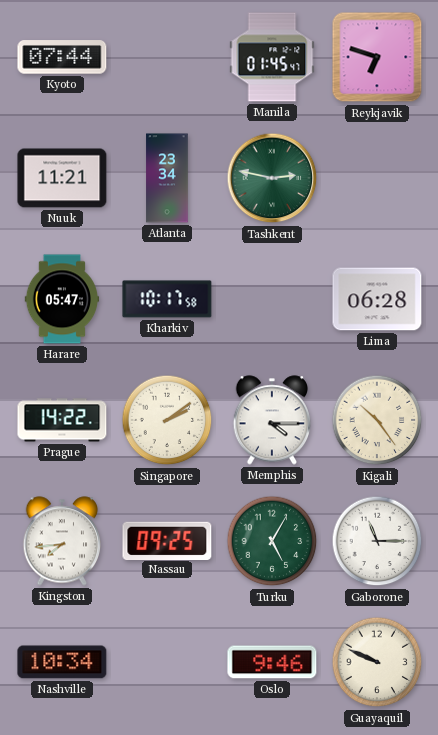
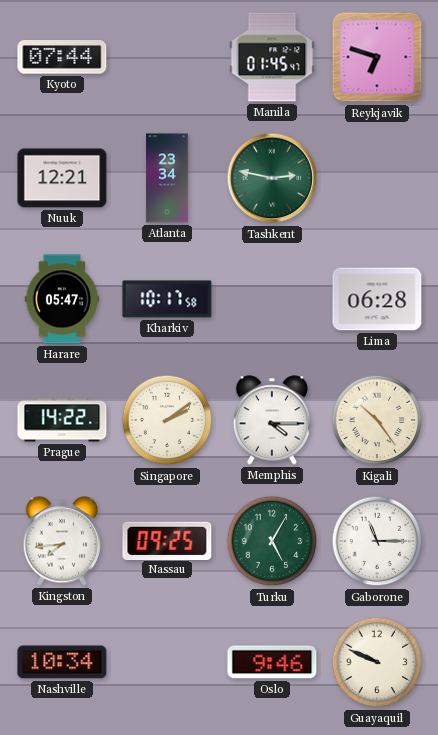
Nuuk: 11:21 -> 12:21 (62, 178)
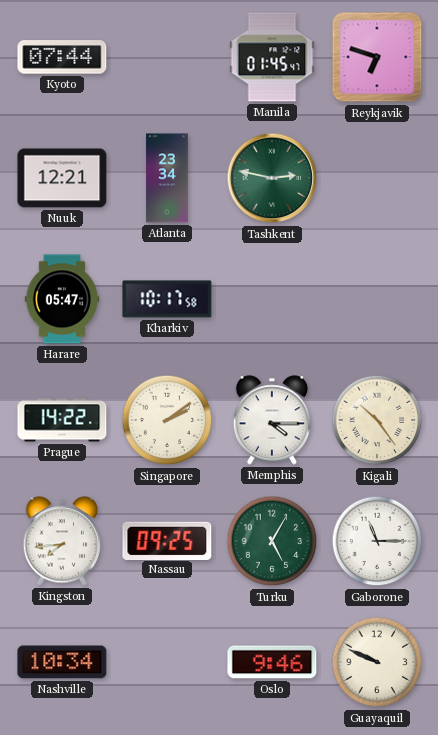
Lima: 06:28 -> none (377, 299)
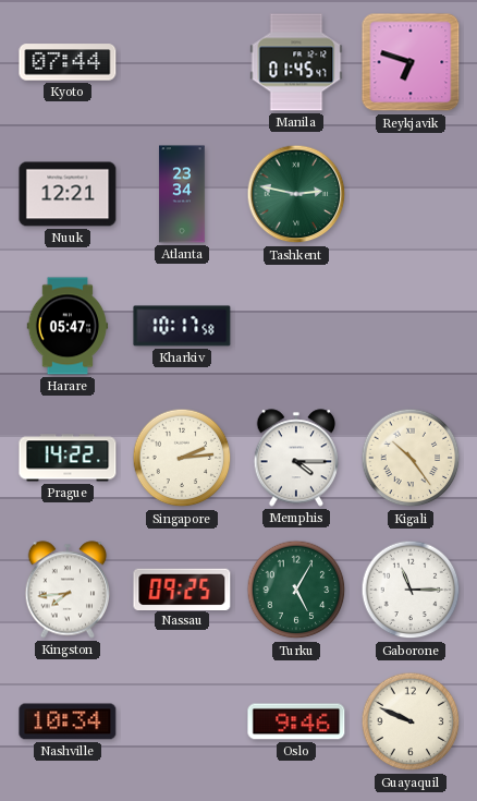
Singapore: 2:09 -> 2:14 (182, 458)
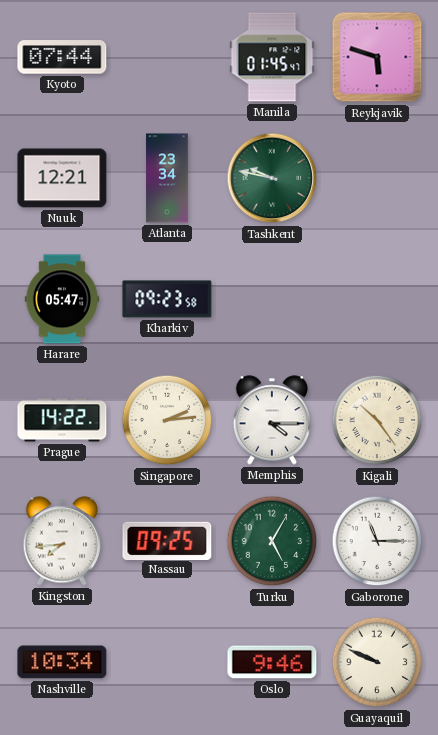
Reykjavik: 6:48 -> 5:48 (377, 57)
Tashkent: 2:47 -> 9:47 (272, 178)
Kharkiv: 10:17 -> 09:23 (167, 299)
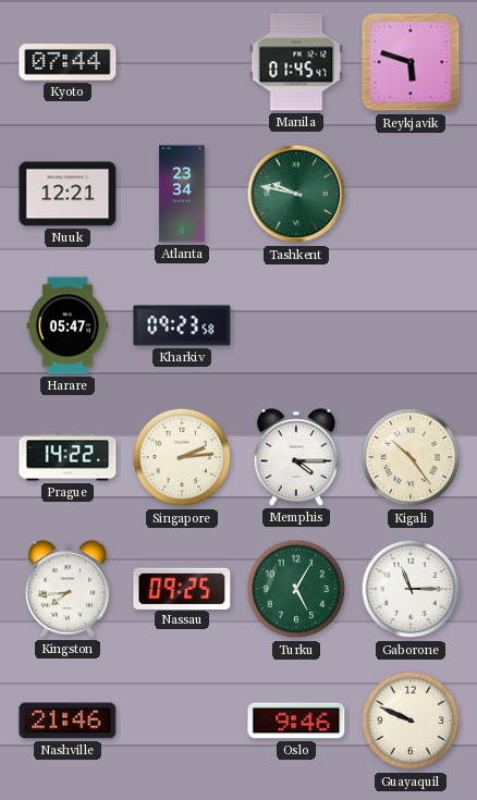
Nashville: 10:34 -> 21:46 (68, 721)
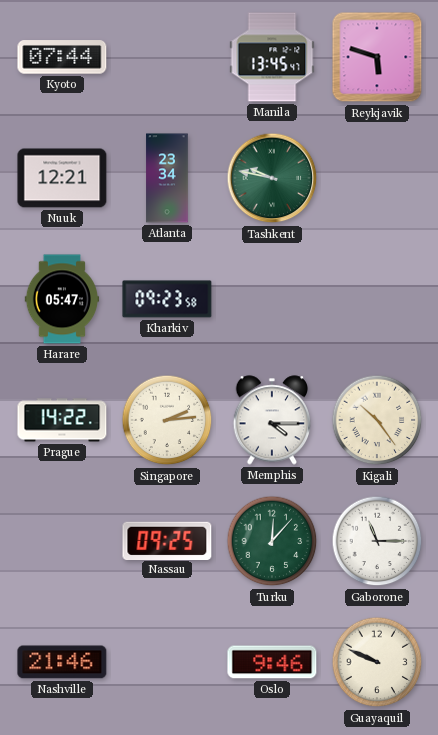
Manila: 01:45 -> 13:45 (272, 57)
Kingston: 7:44 -> none (68, 589)
Turku: 5:05 -> 12:07 (272, 541)
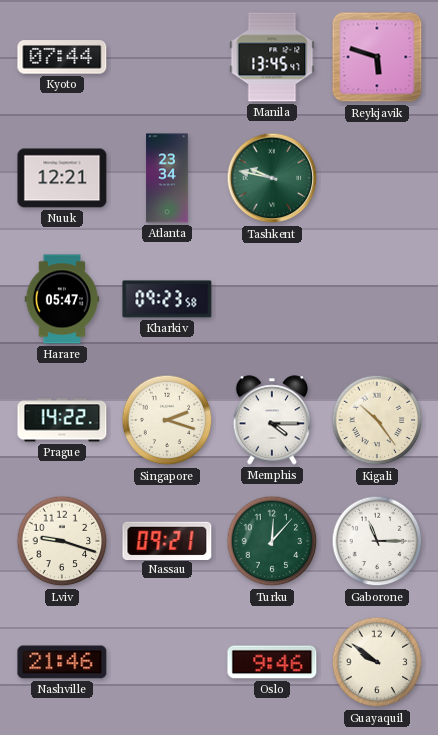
Singapore: 2:14 -> 2:18 (167, 420)
Lviv: none -> 9:18 (62, 541)
Nassau: 09:25 -> 09:21 (167, 540)
Guayaquil: 9:49 -> 9:51 (377, 662)
